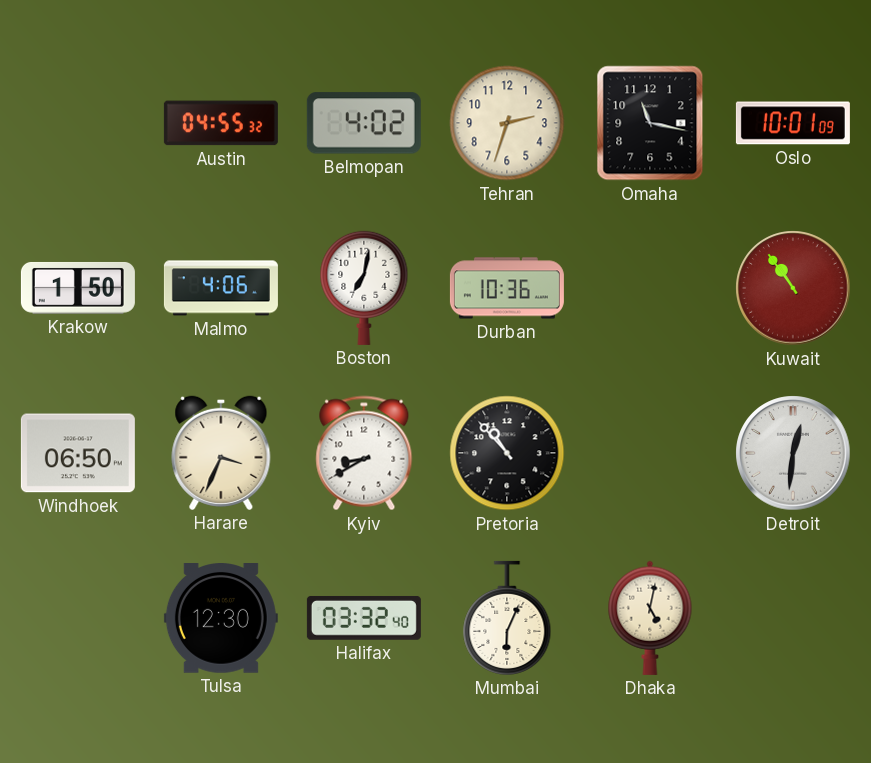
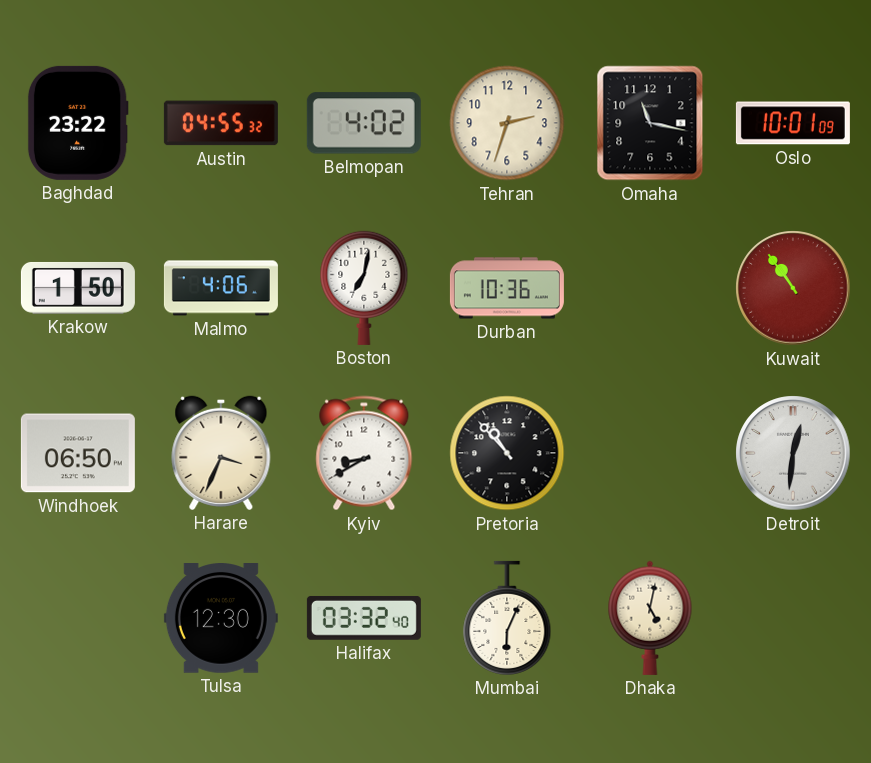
Baghdad: none -> 23:22 (78, 123)
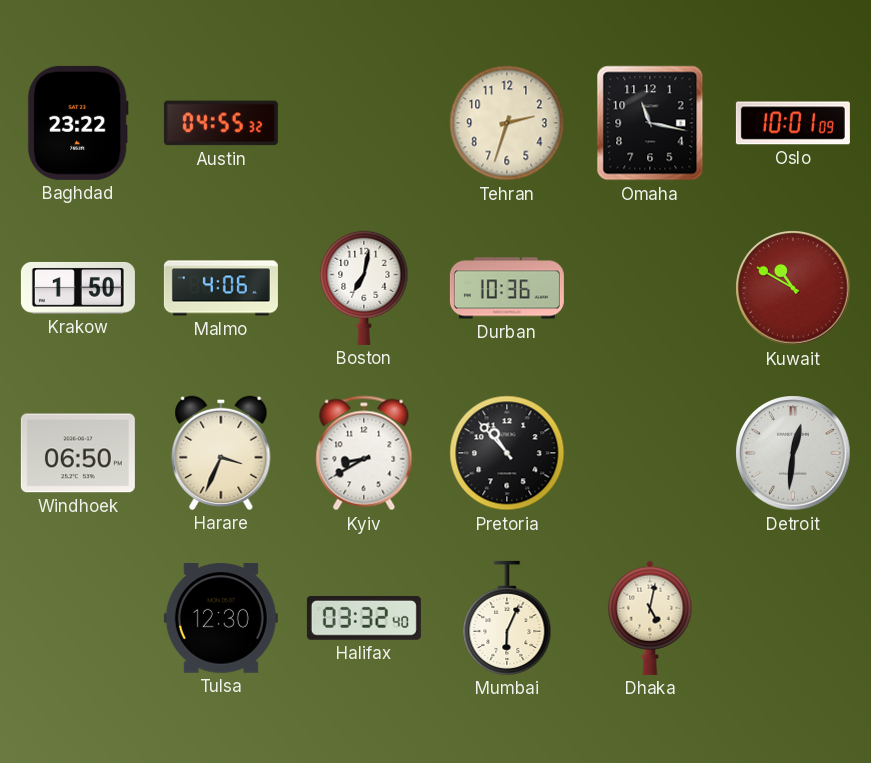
Belmopan: 4:02 -> none (364, 123)
Kuwait: 10:54 -> 10:50 (793, 288)
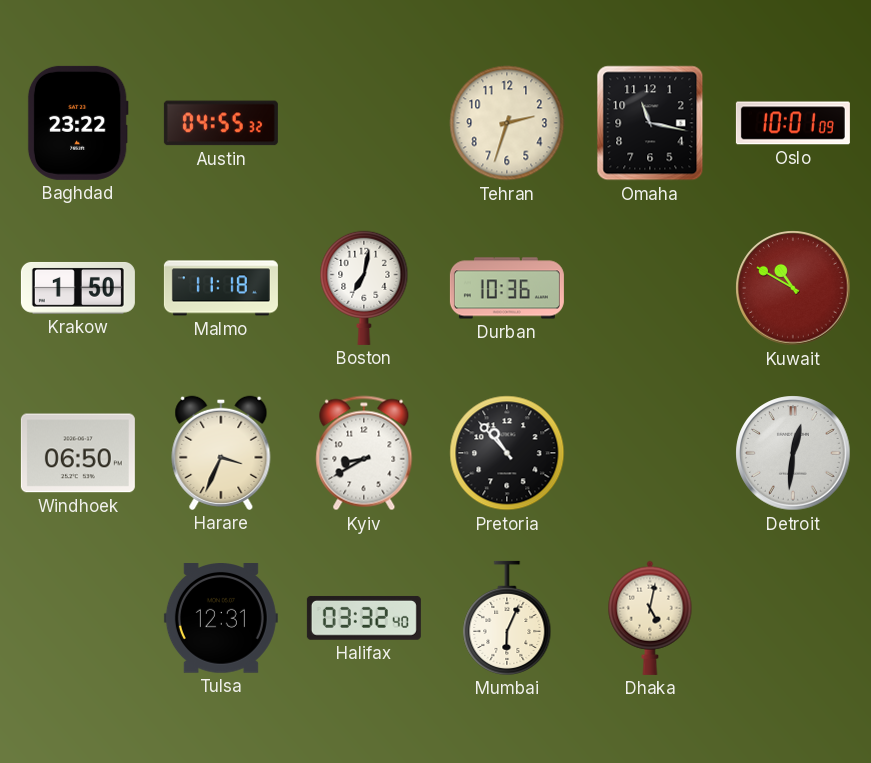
Malmo: 4:06 -> 11:18 (221, 288)
Tulsa: 12:30 -> 12:31 (221, 619)
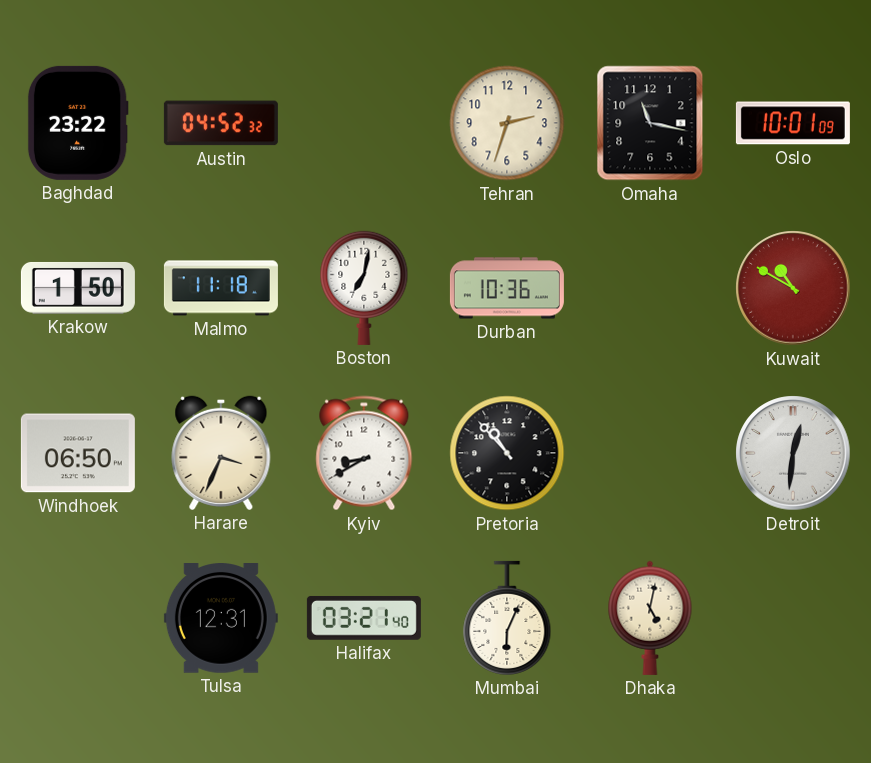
Austin: 04:55 -> 04:52 (221, 123)
Halifax: 03:32 -> 03:21 (364, 618)
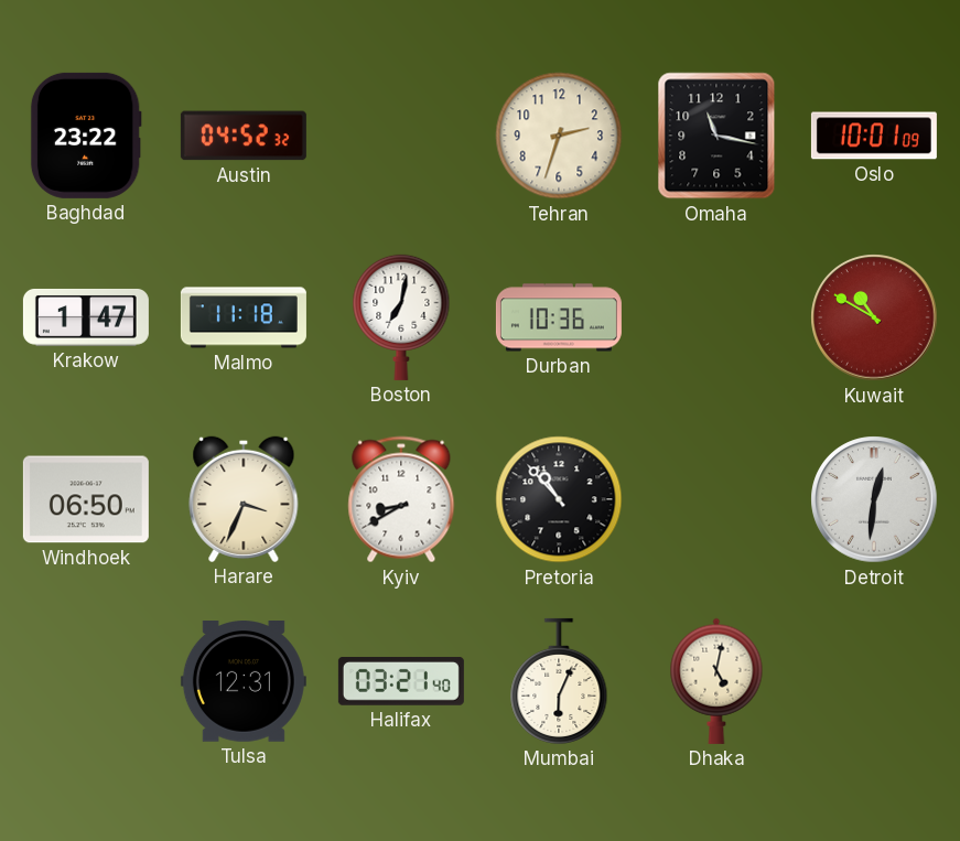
Krakow: 1:50 -> 1:47 (86, 317)
